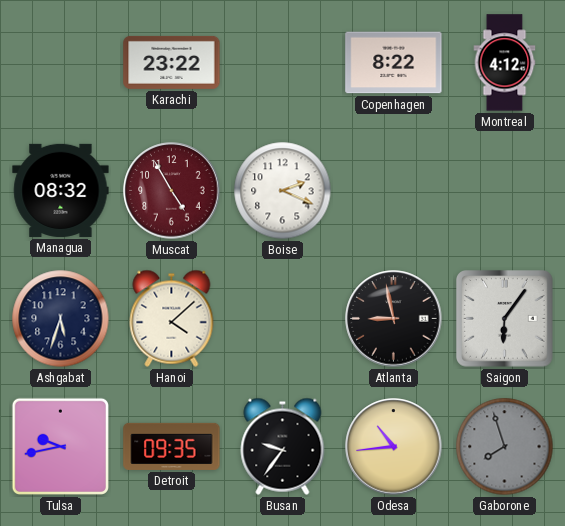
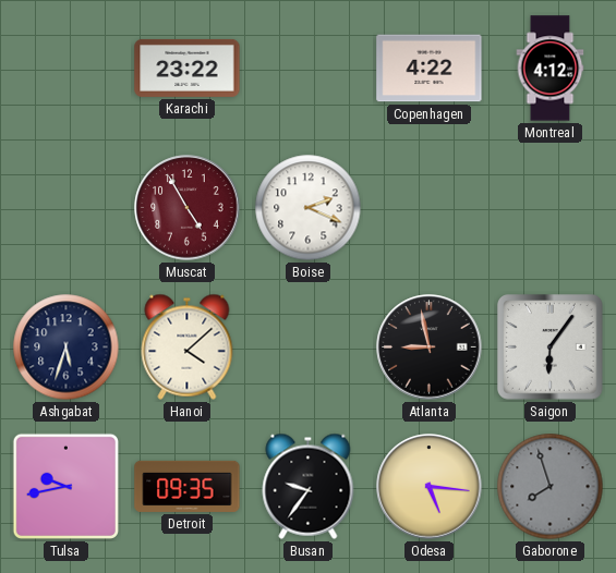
Copenhagen: 8:22 -> 4:22 (430, 69)
Managua: 08:32 -> none (61, 190)
Odesa: 10:44 -> 5:16 (430, 487)
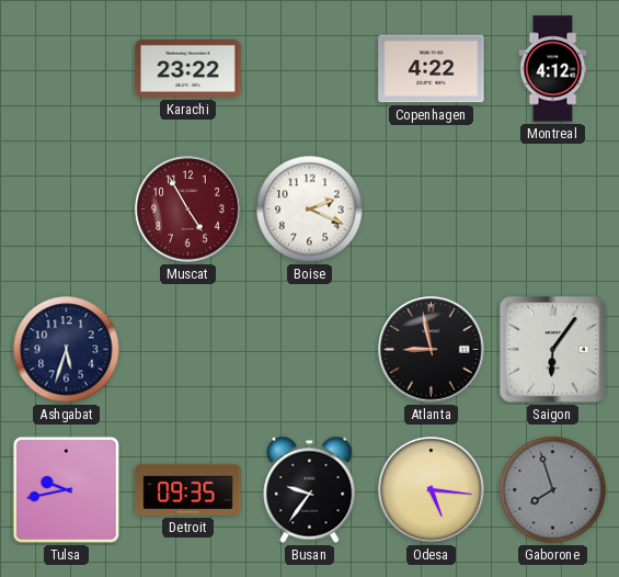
Hanoi: 4:08 -> none (188, 346)
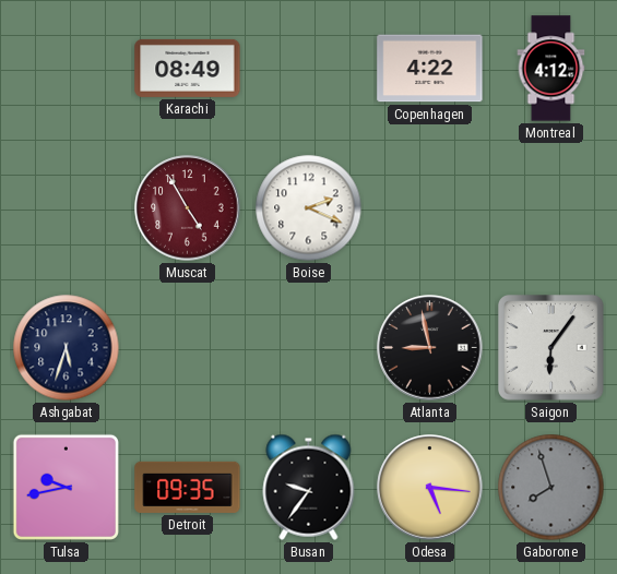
Karachi: 23:22 -> 08:49 (188, 68)
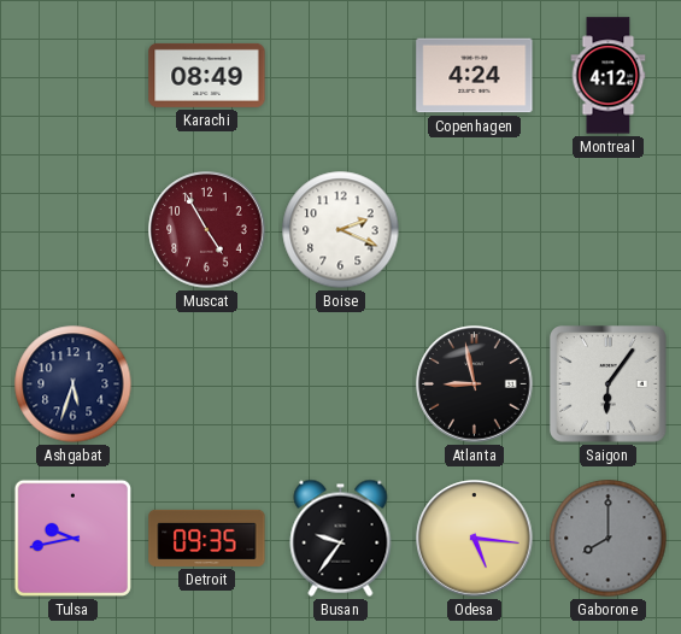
Copenhagen: 4:22 -> 4:24 (475, 76)
Gaborone: 7:57 -> 8:00 (609, 539)
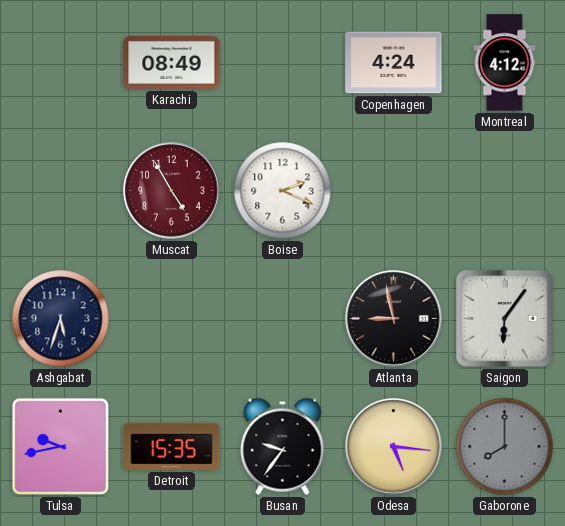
Detroit: 09:35 -> 15:35 (172, 446)
